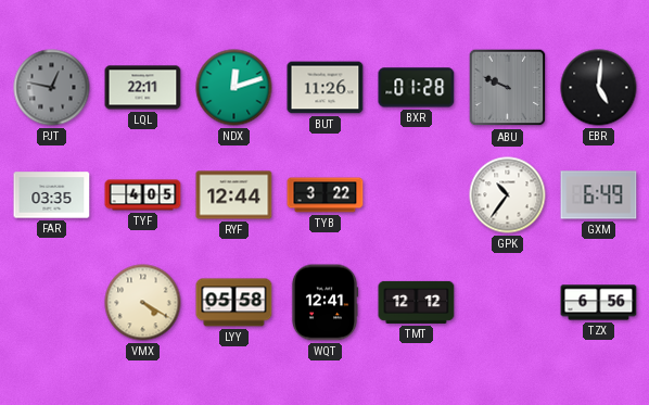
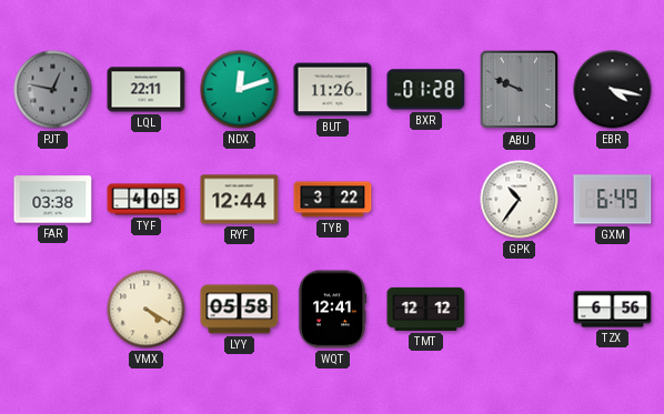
EBR: 5:01 -> 4:17 (613, 90)
FAR: 03:35 -> 03:38 (53, 200)
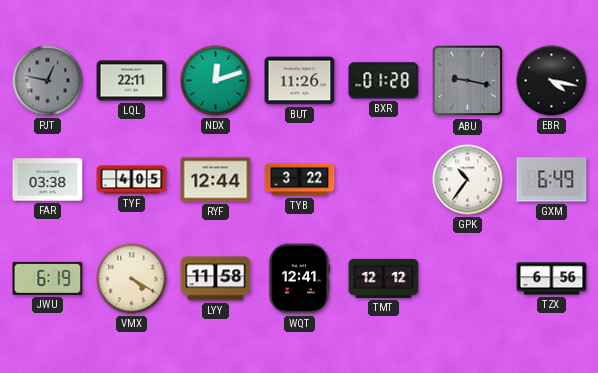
ABU: 9:49 -> 9:17 (468, 81)
JWU: none -> 6:19 (48, 278)
LYY: 05:58 -> 11:58 (216, 279)
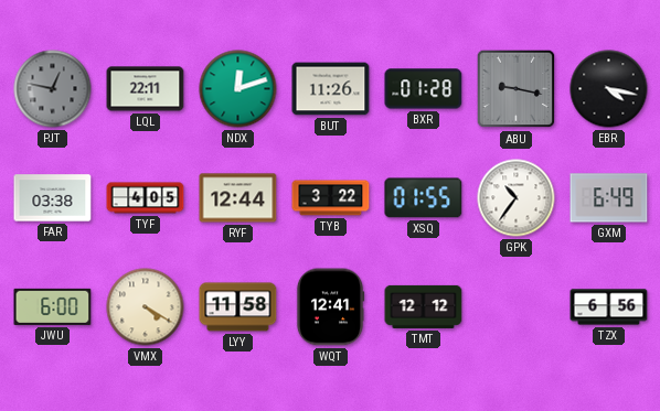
XSQ: none -> 01:55 (424, 198)
JWU: 6:19 -> 6:00 (53, 306)
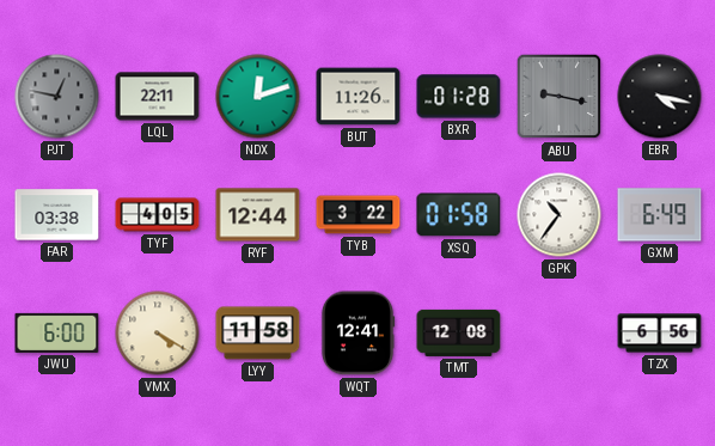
XSQ: 01:55 -> 01:58 (459, 215)
TMT: 12:12 -> 12:08 (459, 332)
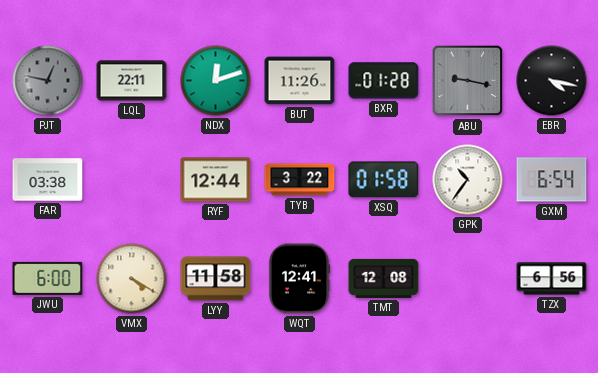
TYF: 4:05 -> none (158, 215)
GXM: 6:49 -> 6:54 (552, 180)
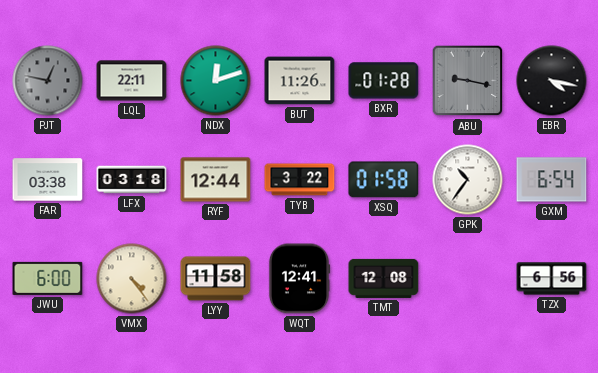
LFX: none -> 03:18 (132, 180)
VMX: 4:20 -> 4:24 (132, 279)
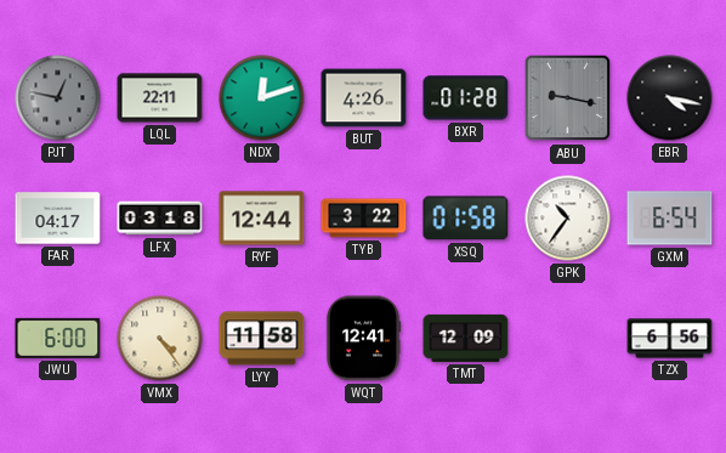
BUT: 11:26 -> 4:26 (364, 98)
FAR: 03:38 -> 04:17 (58, 219)
TMT: 12:08 -> 12:09 (466, 338)
